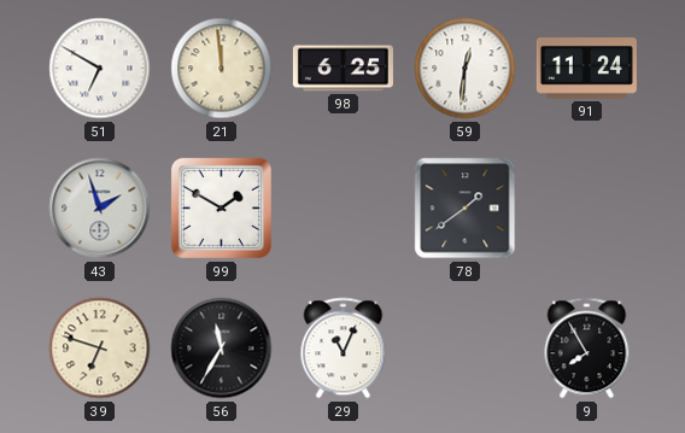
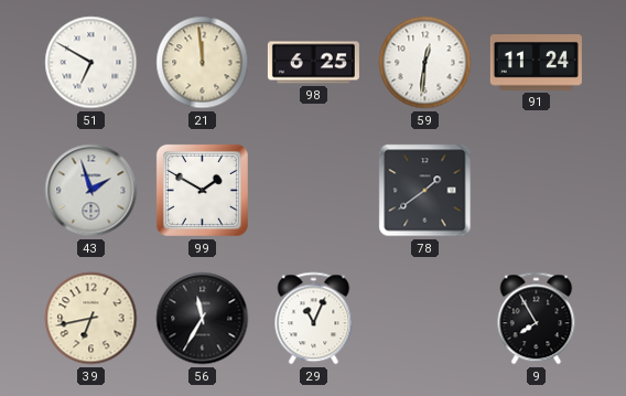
39: 6:48 -> 6:43 (91, 319)
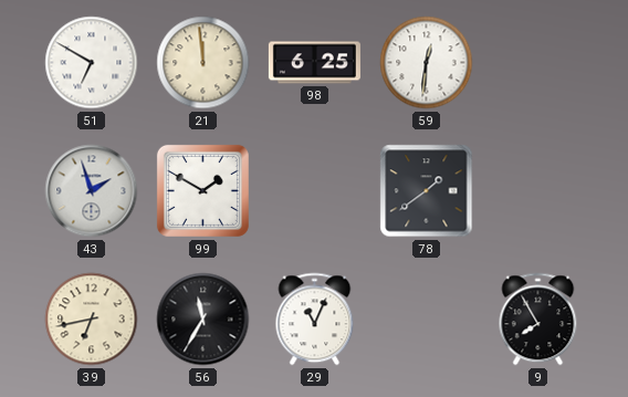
91: 11:24 -> none (536, 63)
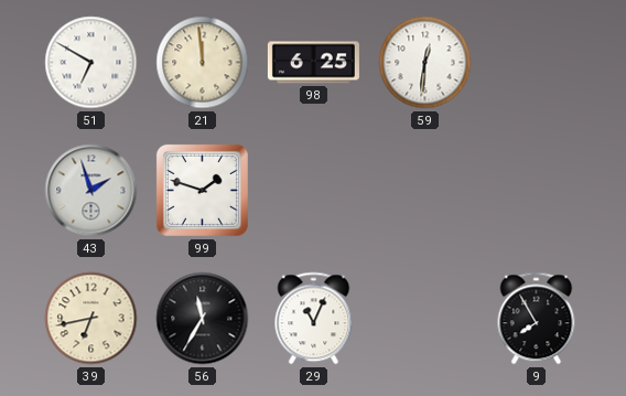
99: 1:50 -> 1:48 (202, 190)
78: 1:39 -> none (427, 191)
